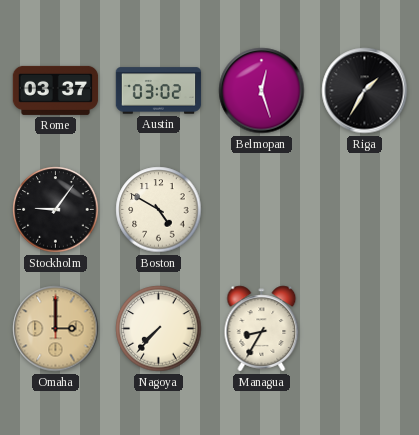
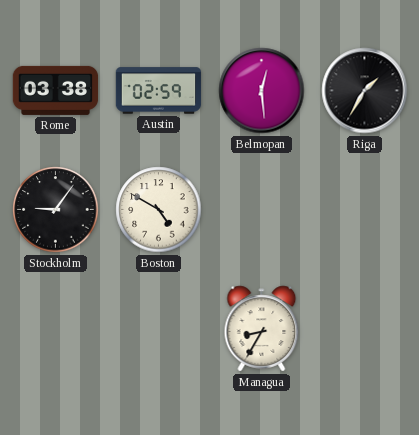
Rome: 03:37 -> 03:38 (56, 90)
Austin: 03:02 -> 02:59 (159, 91)
Belmopan: 12:27 -> 12:29 (262, 91)
Omaha: 3:00 -> none (56, 329)
Nagoya: 7:37 -> none (159, 329)
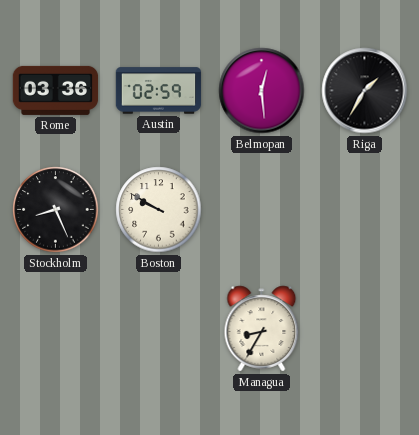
Rome: 03:38 -> 03:36 (56, 90)
Stockholm: 9:06 -> 8:26 (56, 210)
Boston: 4:50 -> 9:50 (159, 210)
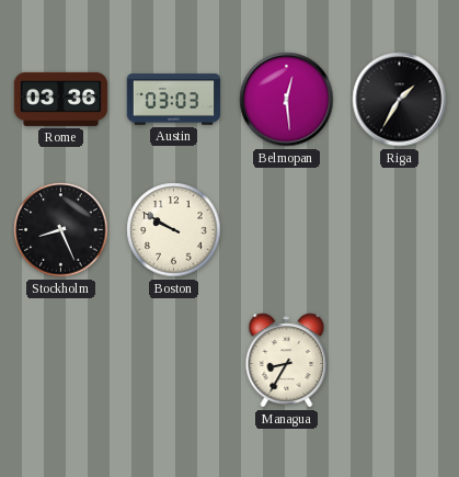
Austin: 02:59 -> 03:03 (174, 100)
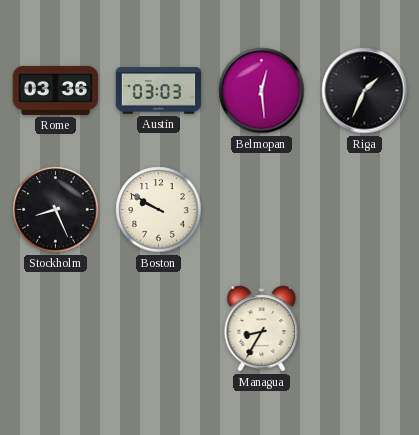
Riga: 1:35 -> 1:34 (365, 91)
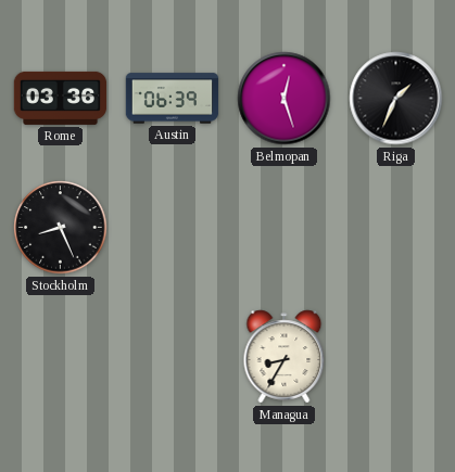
Austin: 03:03 -> 06:39 (173, 99)
Belmopan: 12:29 -> 12:27 (285, 99)
Boston: 9:50 -> none (159, 210)
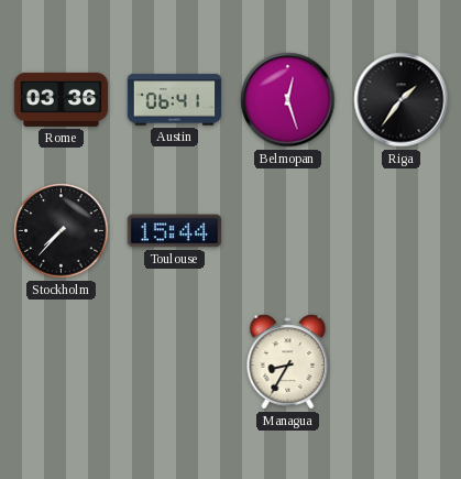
Austin: 06:39 -> 06:41 (175, 100)
Riga: 1:34 -> 1:36 (402, 100)
Stockholm: 8:26 -> 7:37 (62, 231)
Toulouse: none -> 15:44 (174, 231)
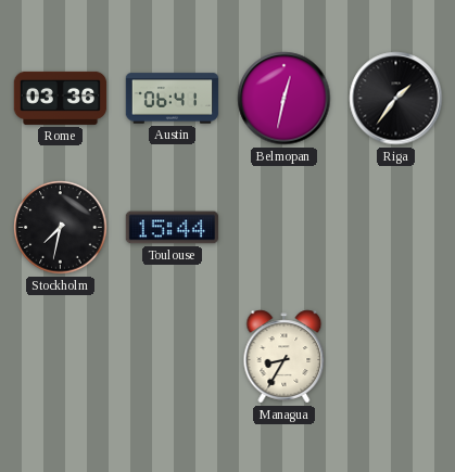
Belmopan: 12:27 -> 12:32 (285, 99)
Stockholm: 7:37 -> 7:32 (61, 228)
